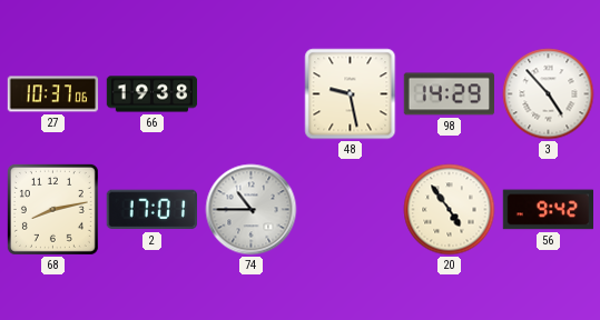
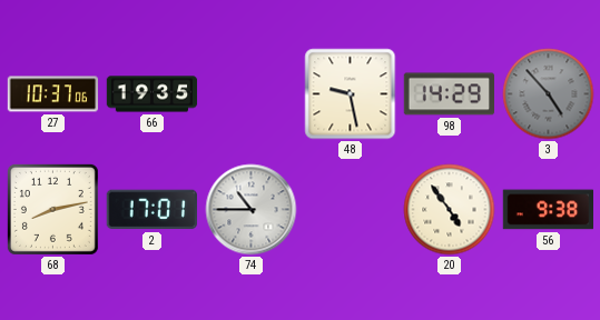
66: 19:38 -> 19:35 (153, 94)
3 dial: white -> grey (549, 94)
56: 9:42 -> 9:38 (548, 210)
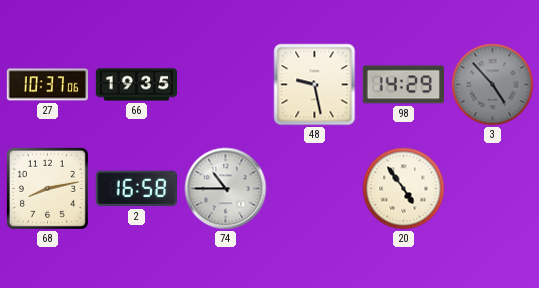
2: 17:01 -> 16:58 (136, 189)
56: 9:38 -> none (548, 210)
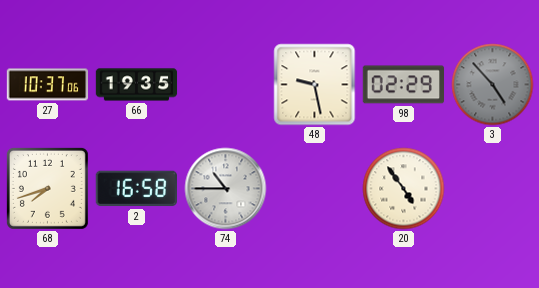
98: 14:29 -> 02:29 (403, 85)
68: 8:13 -> 7:42 (47, 188)
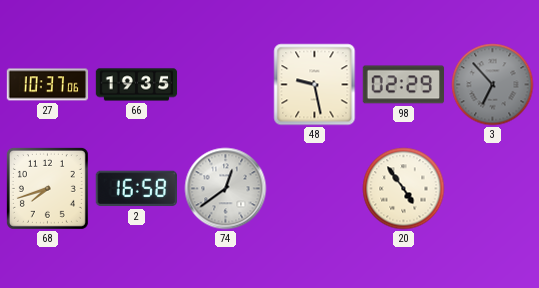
3: 4:53 -> 6:53 (493, 85)
74: 10:45 -> 12:39 (226, 189)
